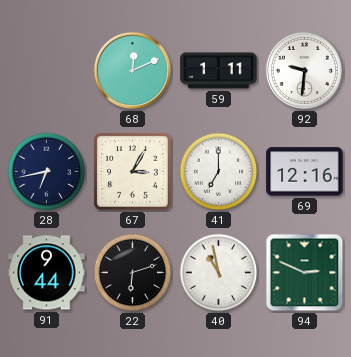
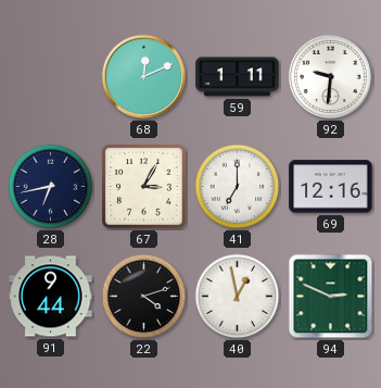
22: 6:12 -> 4:12 (144, 297)
40: 10:58 -> 12:58 (238, 297)
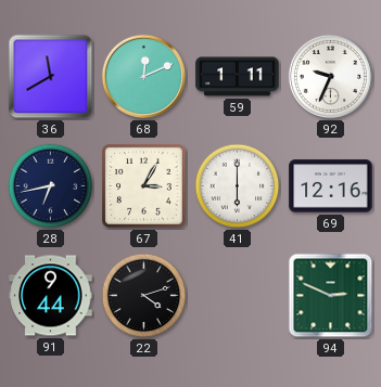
36: none -> 11:40 (51, 77)
92: 9:31 -> 9:34 (330, 76)
41: 7:00 -> 6:00 (238, 186)
40: 12:58 -> none (238, 297)
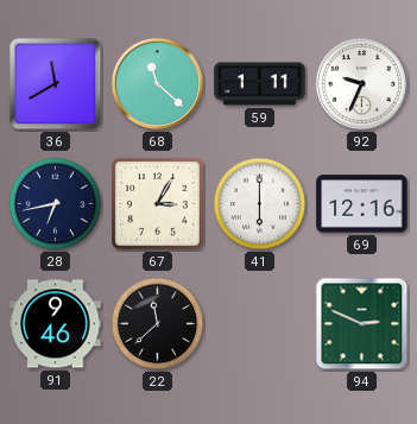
68: 12:11 -> 11:22 (157, 83)
91: 9:44 -> 9:46 (56, 324)
22: 4:12 -> 11:38 (158, 324)
